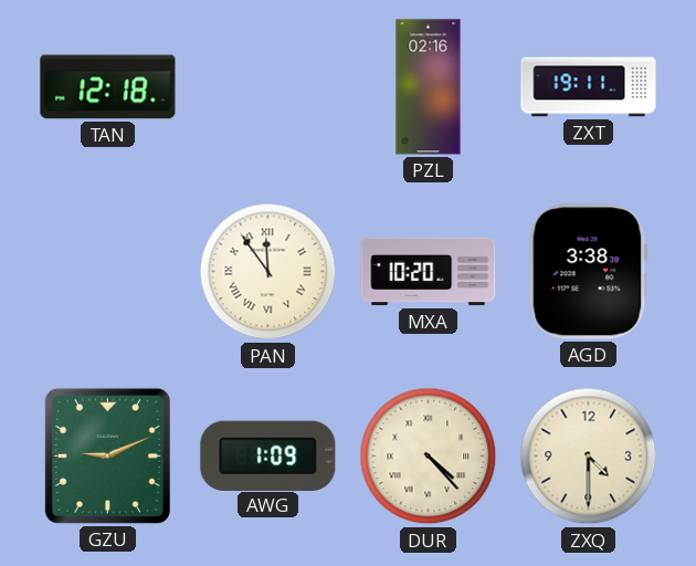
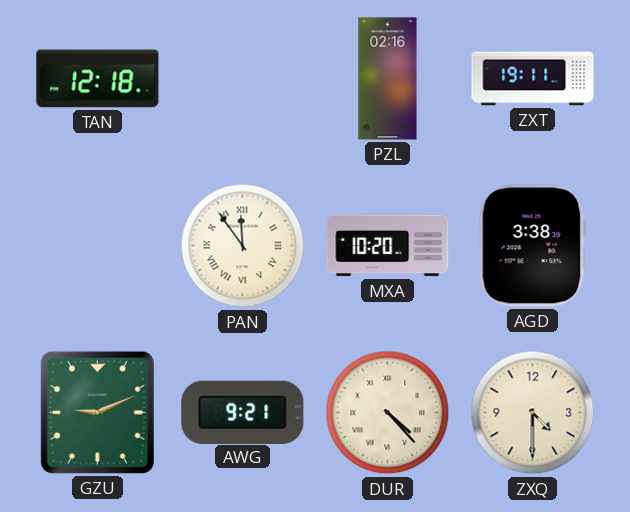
AWG: 1:09 -> 9:21 (243, 412)
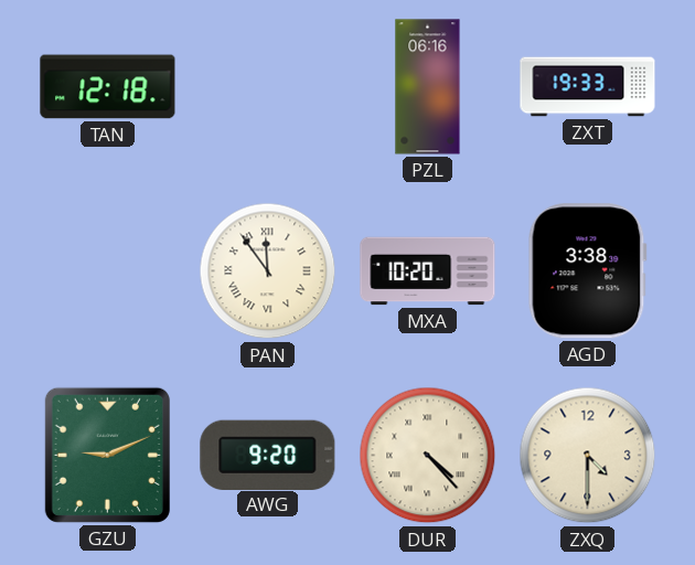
PZL: 02:16 -> 06:16 (428, 87)
ZXT: 19:11 -> 19:33 (588, 87)
AWG: 9:21 -> 9:20 (268, 455)
